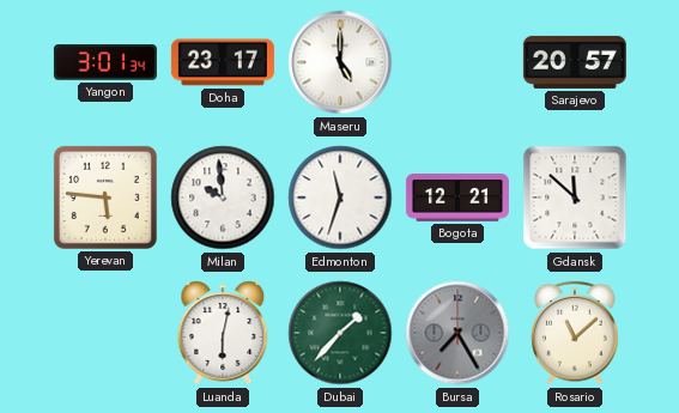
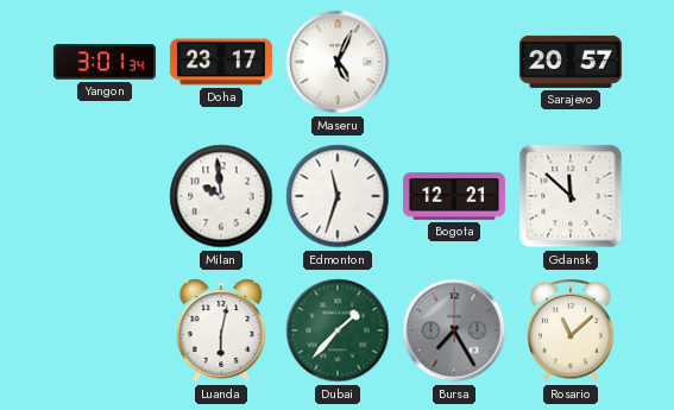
Maseru: 5:00 -> 5:04 (338, 62)
Yerevan: 5:46 -> none (105, 198)
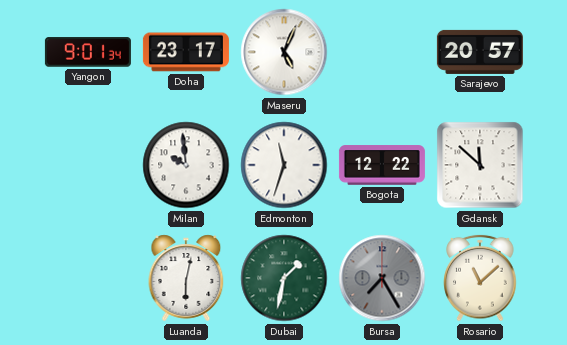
Yangon: 3:01 -> 9:01 (88, 52)
Bogota: 12:21 -> 12:22 (382, 165)
Dubai: 1:37 -> 1:32 (284, 278)
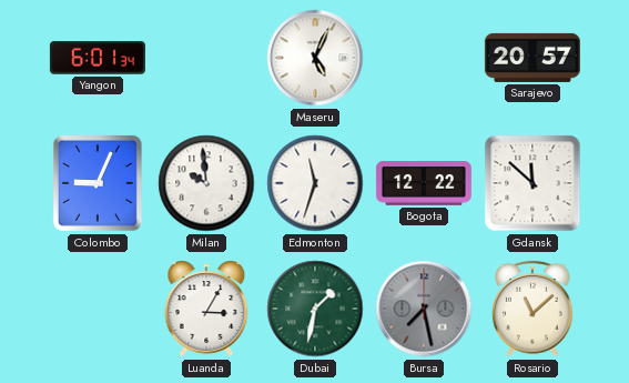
Yangon: 9:01 -> 6:01 (98, 58)
Doha: 23:17 -> none (186, 52)
Colombo: none -> 9:04 (98, 183)
Luanda: 6:02 -> 3:05 (206, 309)
Bursa: 7:25 -> 7:28 (424, 309)
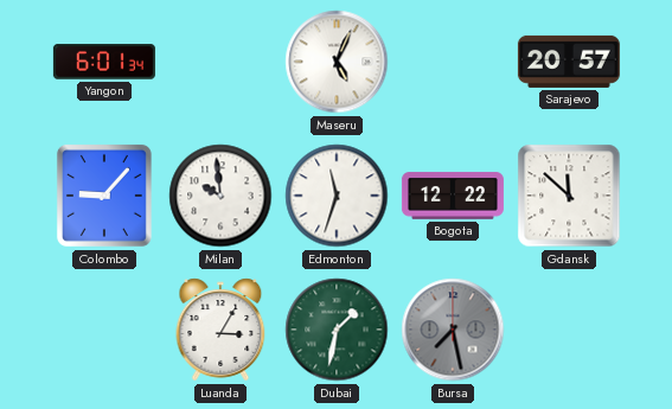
Colombo: 9:04 -> 9:07 (104, 196)
Rosario: 11:08 -> none (532, 309)
